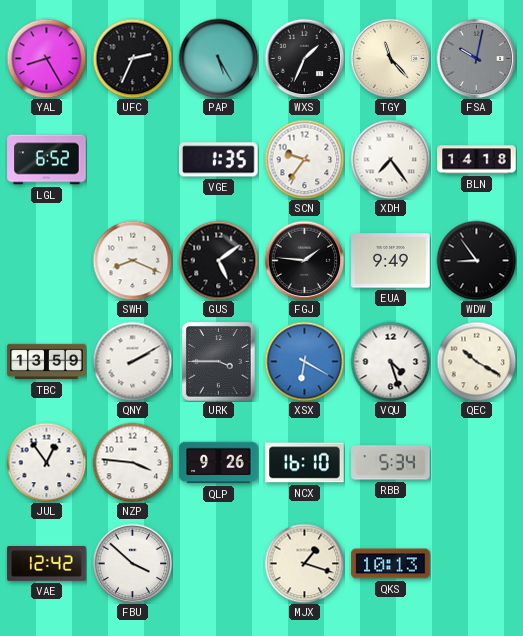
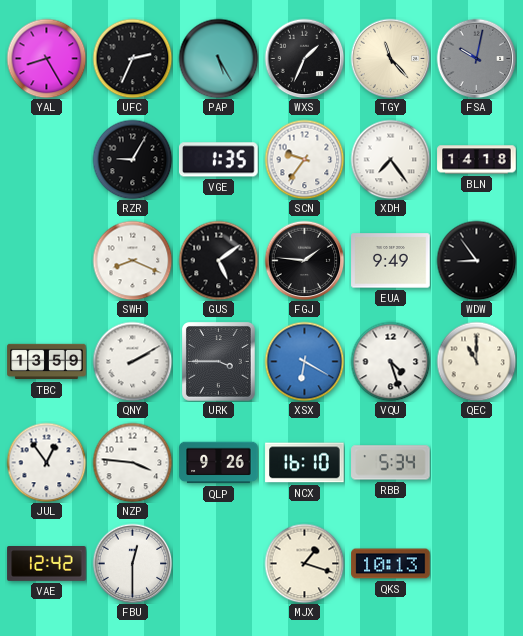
LGL: 6:52 -> none (47, 160)
RZR: none -> 9:05 (132, 159)
QEC: 10:20 -> 11:00 (476, 361)
FBU: 3:52 -> 12:30 (132, 563)
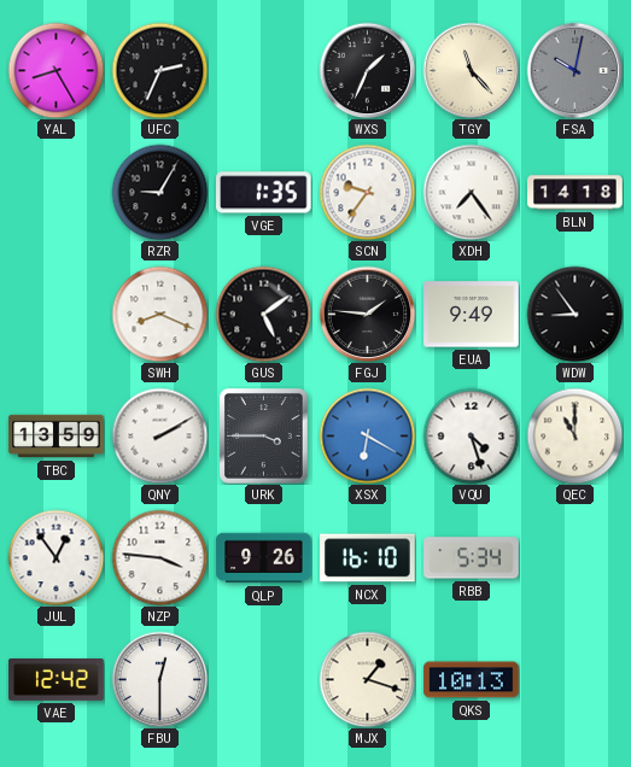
PAP: 5:25 -> none (218, 58)
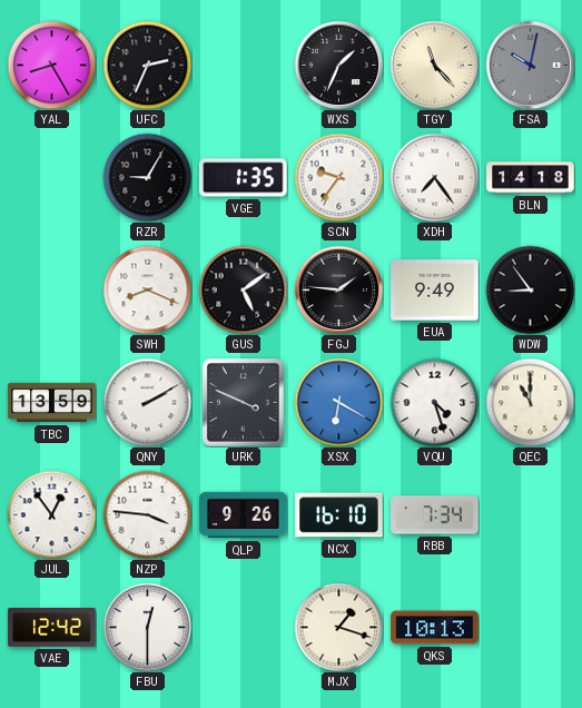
URK: 3:45 -> 3:49 (244, 403)
RBB: 5:34 -> 7:34 (435, 515)
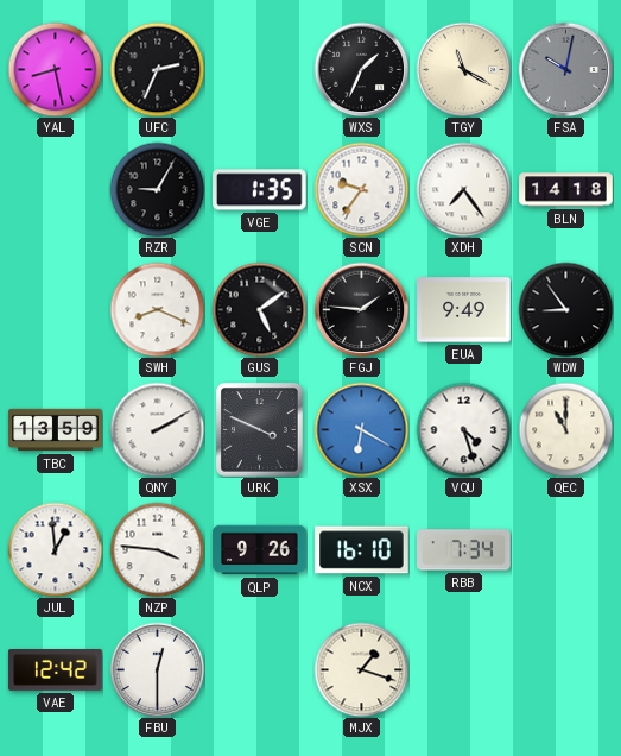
YAL: 8:25 -> 8:28 (55, 69)
TGY: 11:23 -> 11:20 (463, 69)
JUL: 12:54 -> 12:59 (55, 549)
QKS: 10:13 -> none (435, 628)
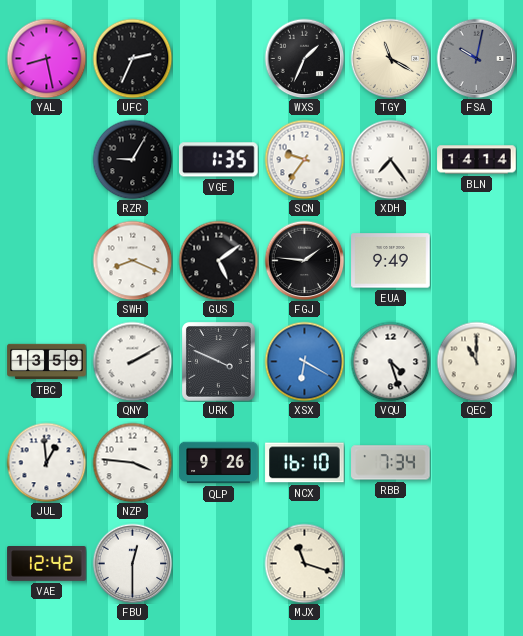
BLN: 14:18 -> 14:14 (477, 160)
WDW: 8:54 -> none (565, 309)
MJX: 1:18 -> 11:18 (304, 563)
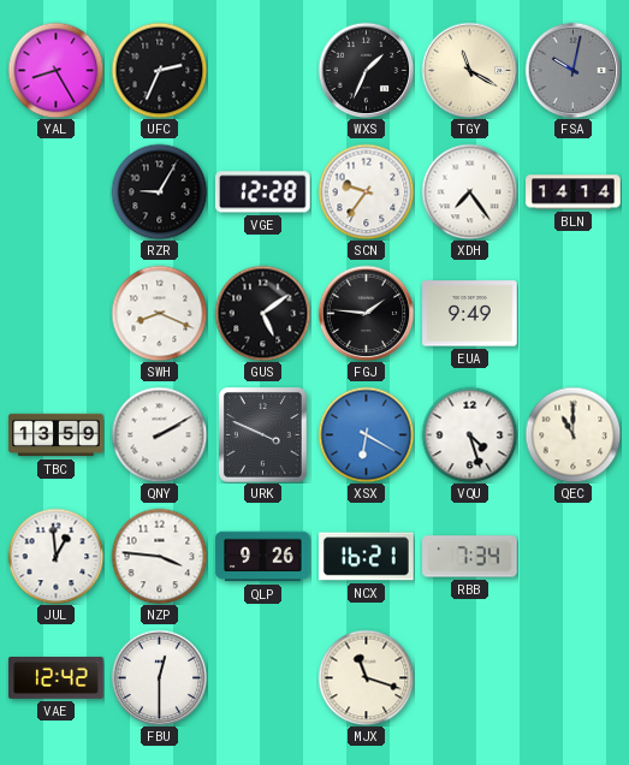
YAL: 8:28 -> 8:25 (55, 70)
VGE: 1:35 -> 12:28 (263, 192)
NCX: 16:10 -> 16:21 (367, 557)
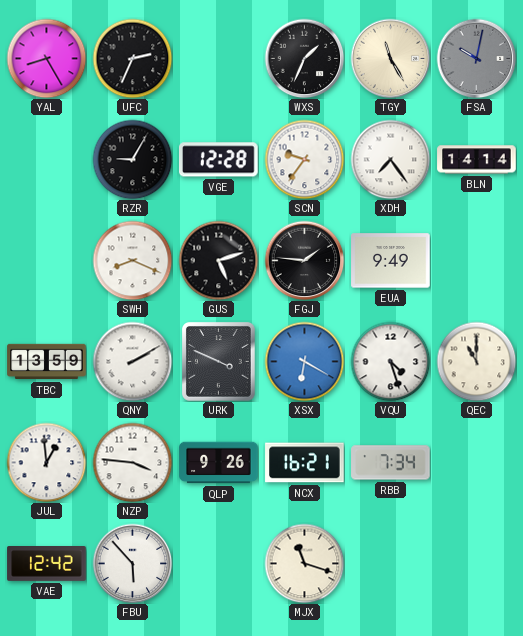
TGY: 11:20 -> 11:25 (390, 58)
GUS: 5:09 -> 5:12 (218, 260)
FBU: 12:30 -> 5:53 (132, 563)
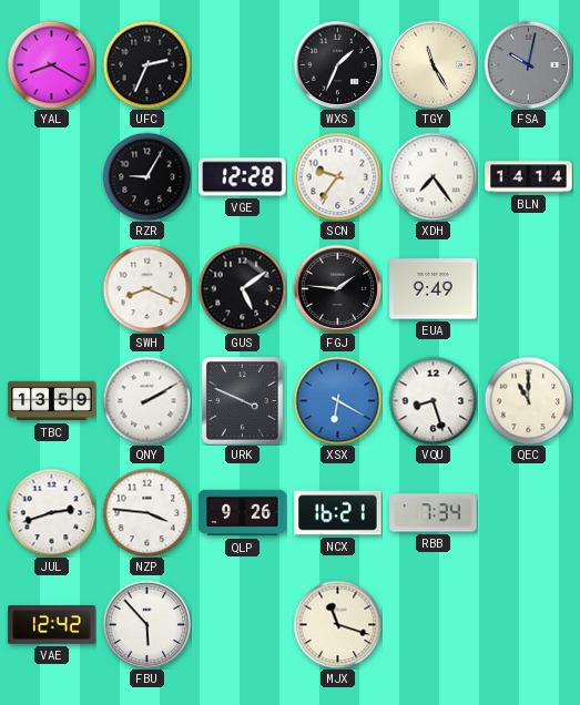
YAL: 8:25 -> 8:20 (51, 64)
GUS: 5:12 -> 5:09 (242, 288)
VQU: 4:27 -> 8:27 (433, 400)
JUL: 12:59 -> 2:42 (51, 512)
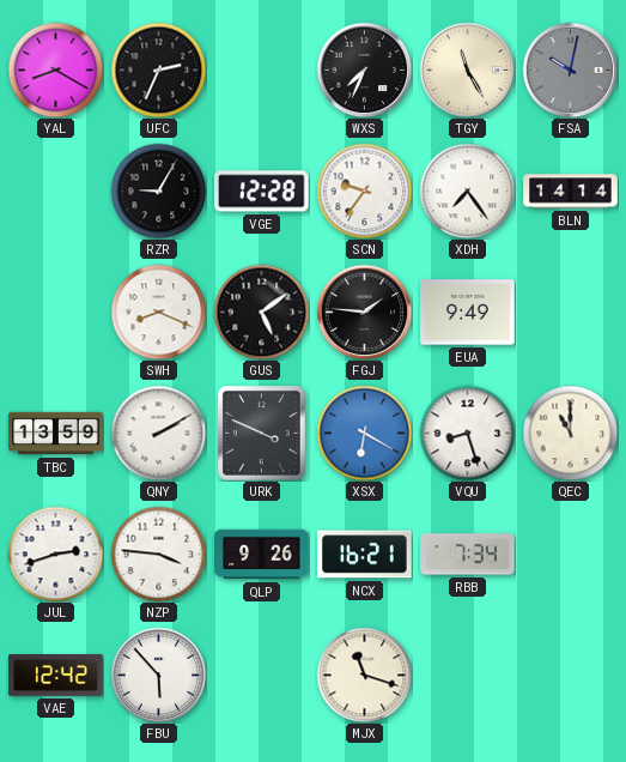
WXS: 1:34 -> 7:34 (364, 69)
